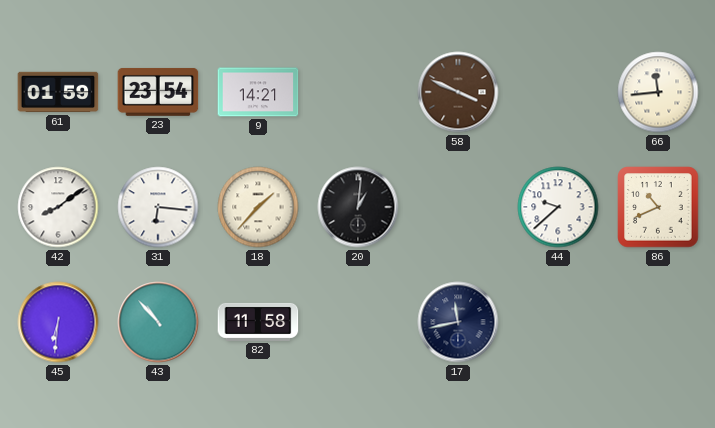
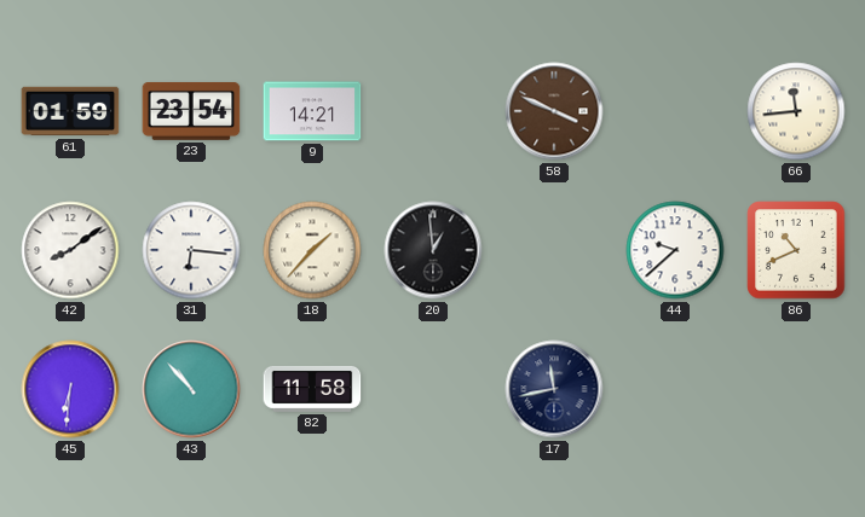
20: 1:01 -> 12:59 (433, 250)
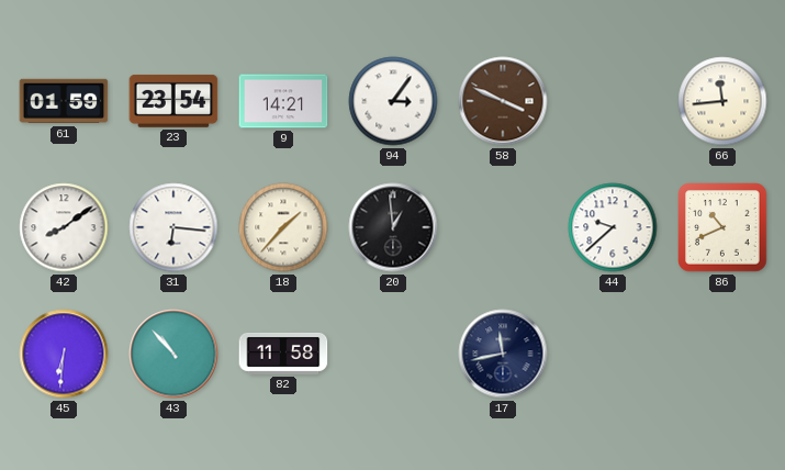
94: none -> 3:06 (393, 101)
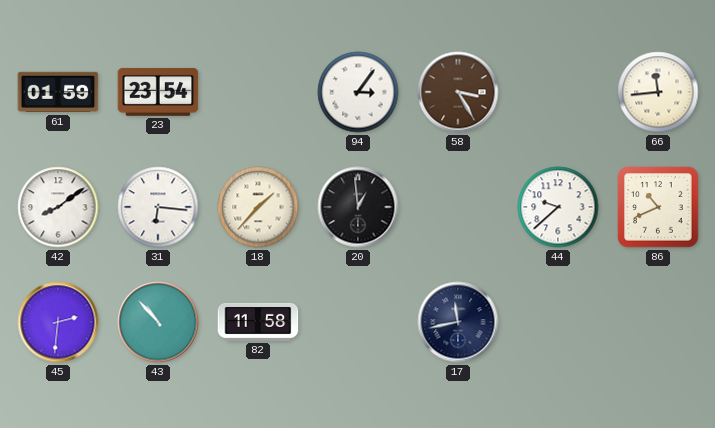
9: 14:21 -> none (283, 101)
58: 3:49 -> 3:25 (458, 92)
45: 6:31 -> 2:31 (58, 322)
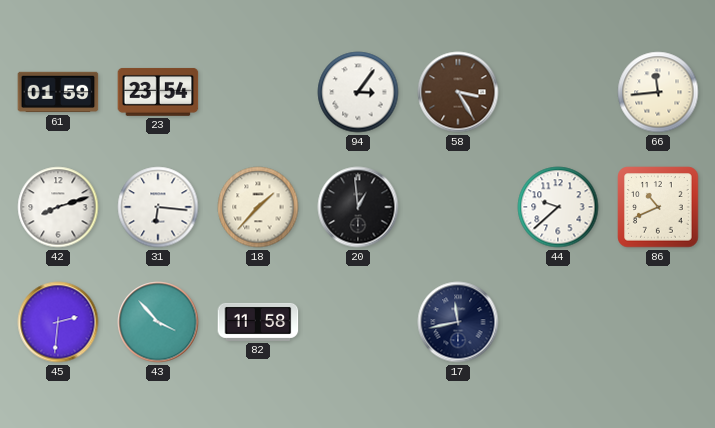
42: 8:09 -> 8:12 (58, 207)
43: 10:53 -> 3:53 (158, 322)
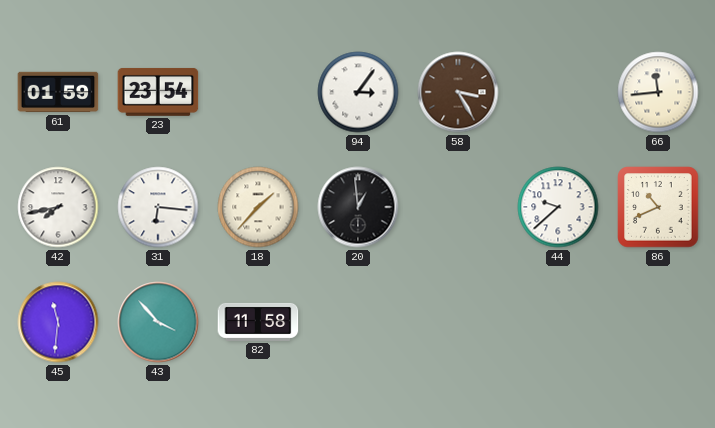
42: 8:12 -> 7:43 (58, 207)
45: 2:31 -> 11:31 (58, 322)
17: 11:43 -> none (458, 322)
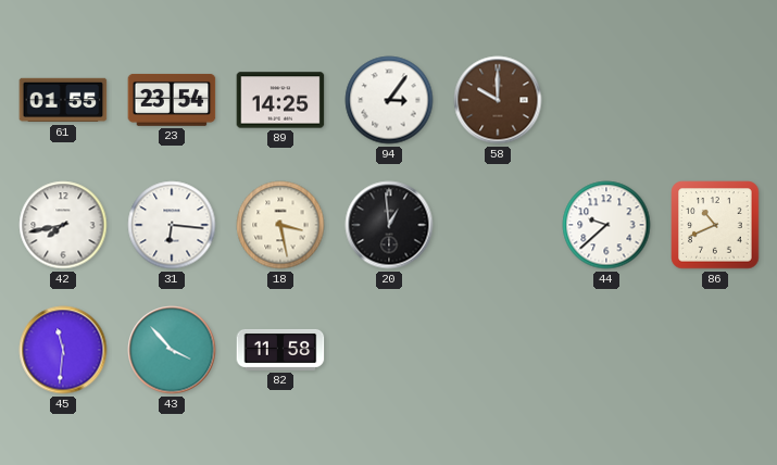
61: 01:59 -> 01:55 (63, 100)
89: none -> 14:25 (280, 100)
58: 3:25 -> 10:00 (498, 100)
66: 11:44 -> none (658, 92)
18: 1:37 -> 3:28 (280, 225)
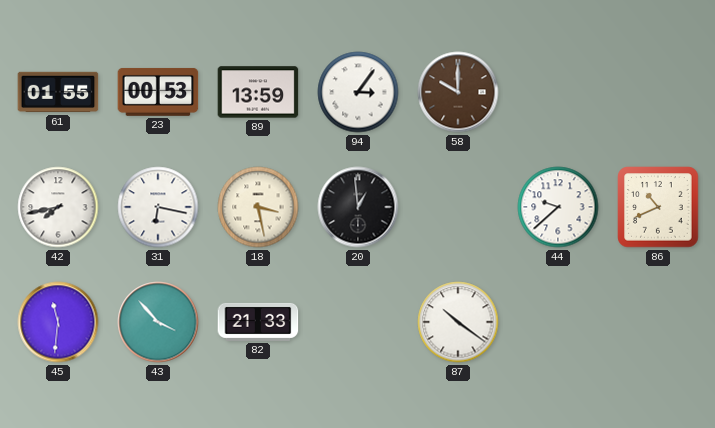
23: 23:54 -> 00:53 (158, 92)
89: 14:25 -> 13:59 (258, 92)
31: 6:16 -> 6:17 (158, 207)
82: 11:58 -> 21:33 (258, 322)
87: none -> 10:21 (458, 322)
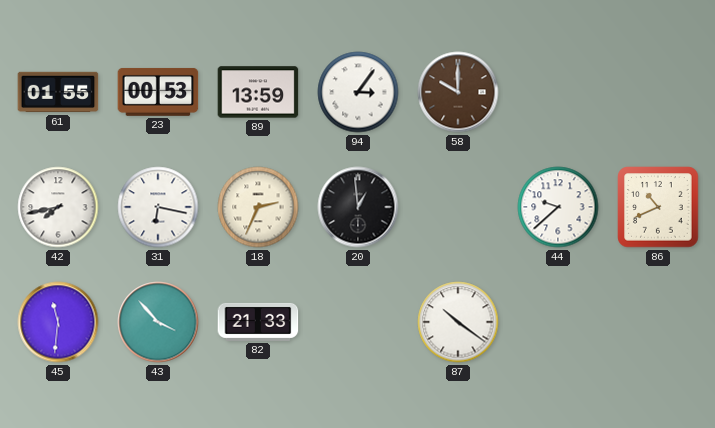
18: 3:28 -> 2:34 (258, 207)
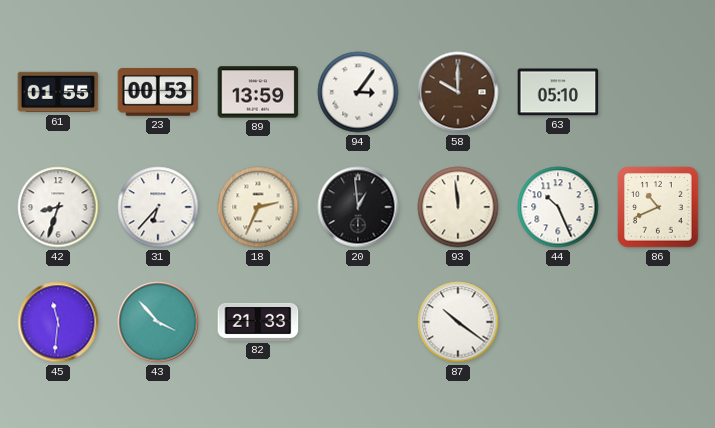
63: none -> 05:10 (558, 92)
42: 7:43 -> 8:33 (58, 207)
31: 6:17 -> 6:37 (158, 207)
93: none -> 11:59 (458, 207)
44: 9:38 -> 10:26 (558, 207)
